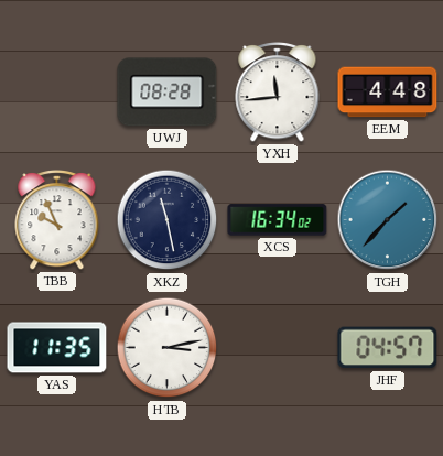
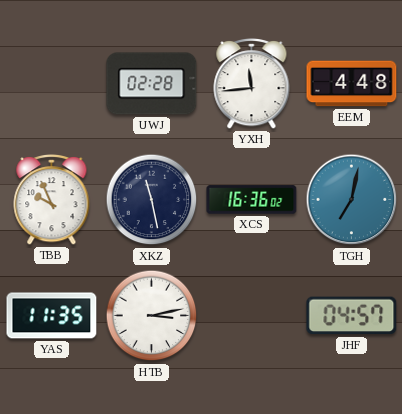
UWJ: 08:28 -> 02:28 (152, 84)
XCS: 16:34 -> 16:36 (252, 200)
TGH: 1:37 -> 7:02 (352, 200)
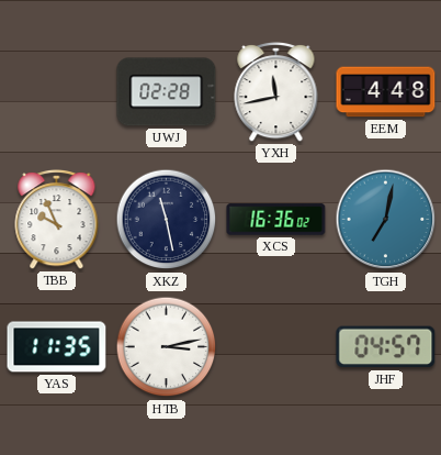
YXH: 11:44 -> 11:43 (276, 92)
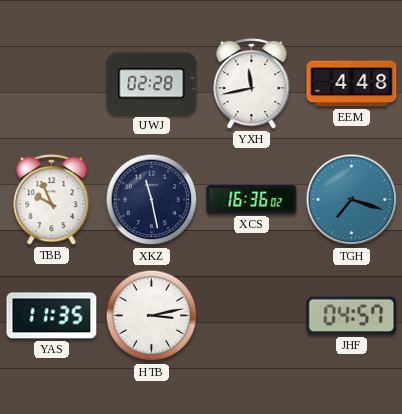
TGH: 7:02 -> 7:18 (352, 200)
